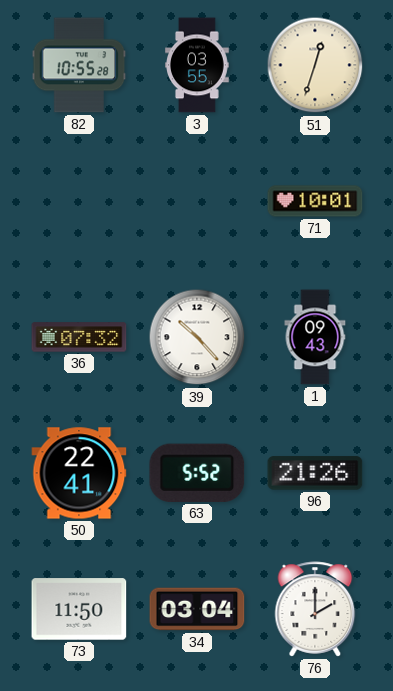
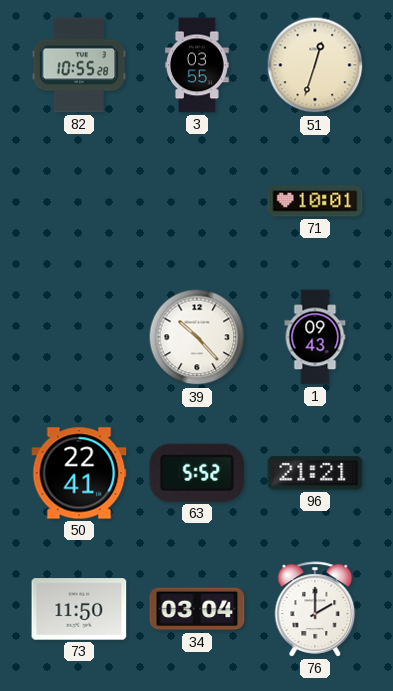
36: 07:32 -> none (79, 337)
96: 21:26 -> 21:21 (315, 473)
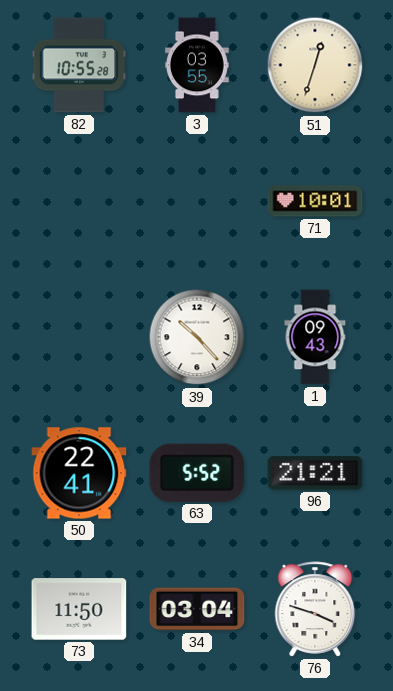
76: 2:00 -> 3:48 (315, 609)
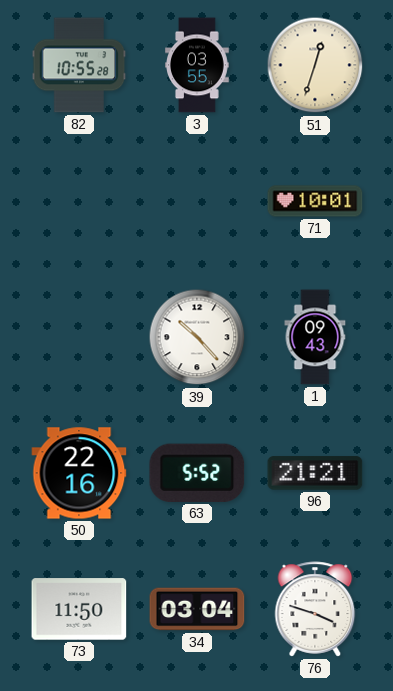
50: 22:41 -> 22:16 (79, 473)
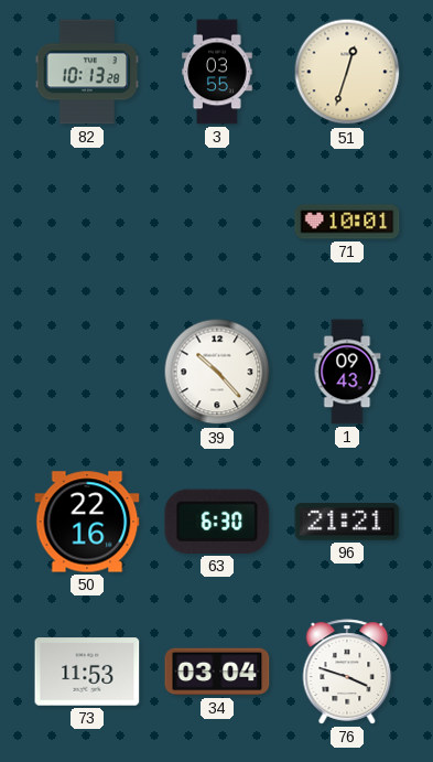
82: 10:55 -> 10:13 (87, 72)
63: 5:52 -> 6:30 (217, 522)
73: 11:50 -> 11:53 (87, 672)
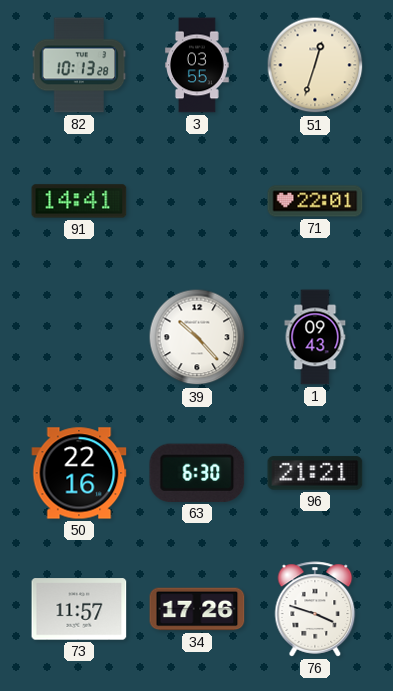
91: none -> 14:41 (79, 201)
71: 10:01 -> 22:01 (315, 201)
73: 11:53 -> 11:57 (79, 609)
34: 03:04 -> 17:26 (197, 609)
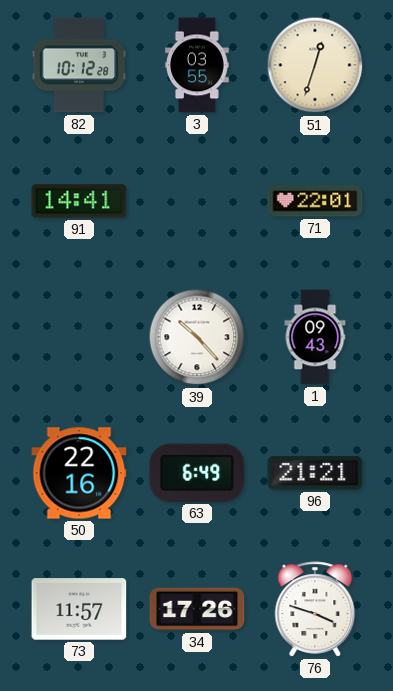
82: 10:13 -> 10:12 (79, 65)
63: 6:30 -> 6:49 (197, 473)
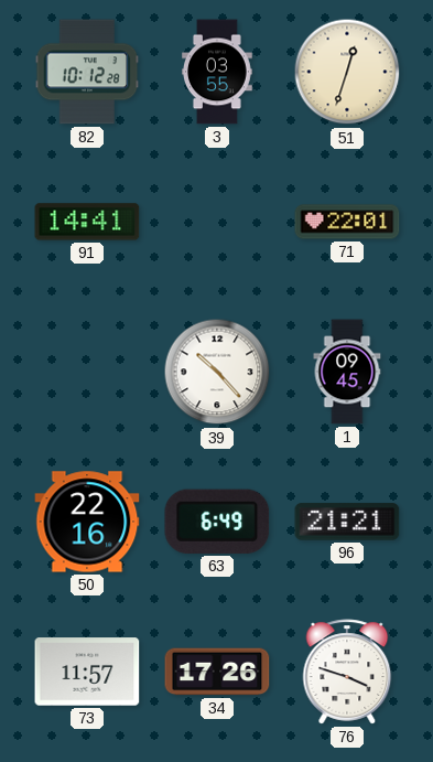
1: 09:43 -> 09:45 (347, 372)
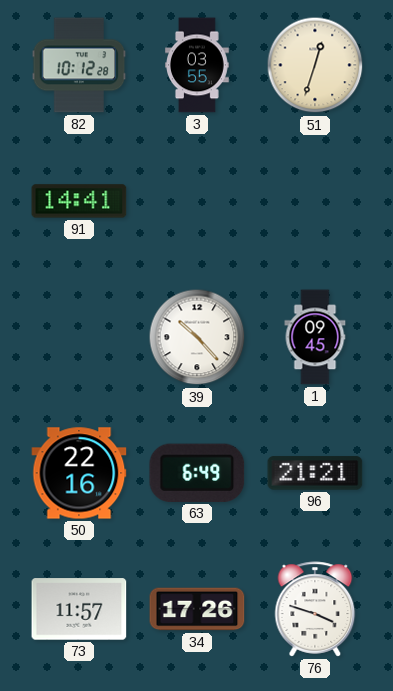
71: 22:01 -> none (347, 222)
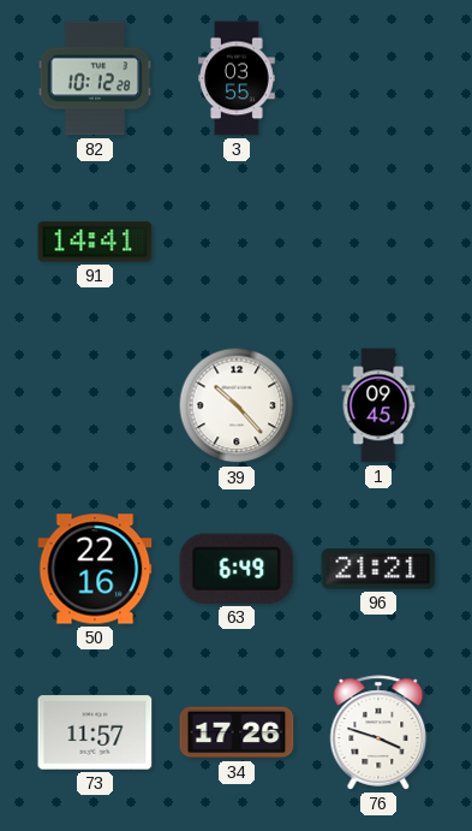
51: 12:33 -> none (315, 65)
